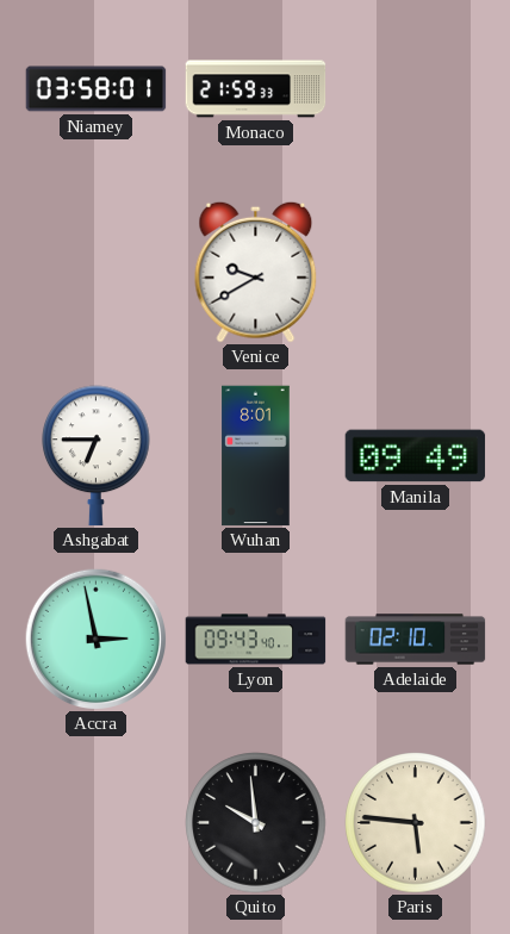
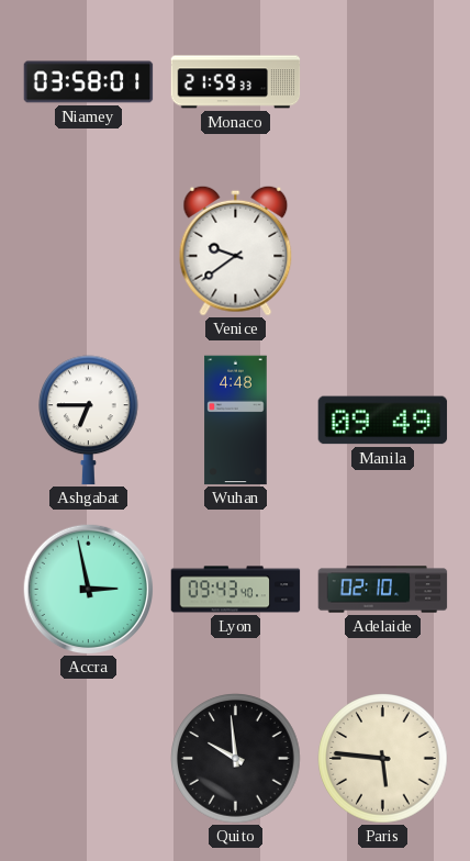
Venice: 9:40 -> 9:39 (236, 250)
Wuhan: 8:01 -> 4:48 (236, 421)
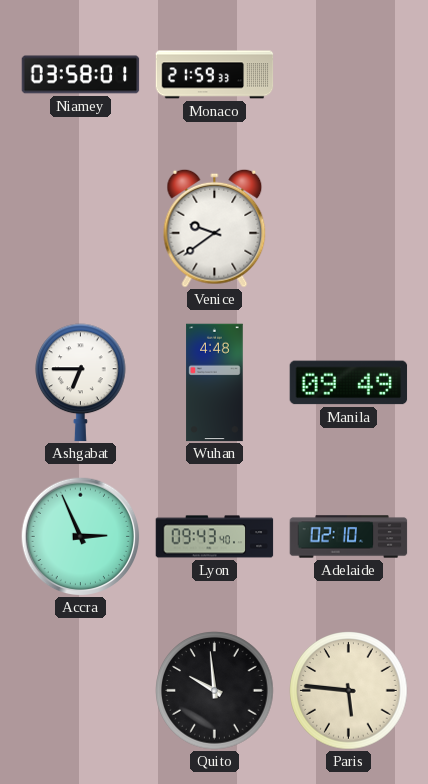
Accra: 2:58 -> 2:56 (80, 536)
